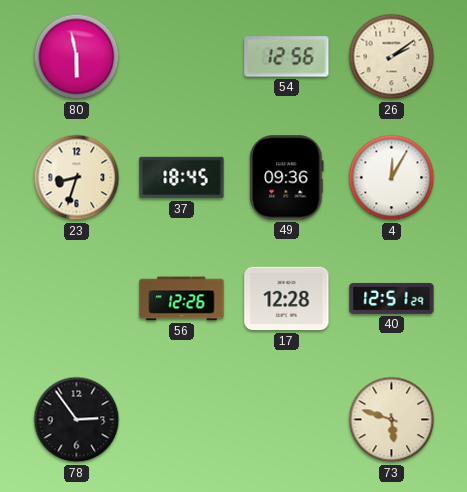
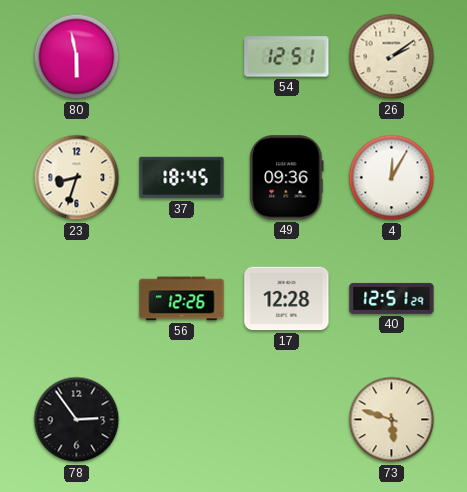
54: 12:56 -> 12:51 (287, 57)
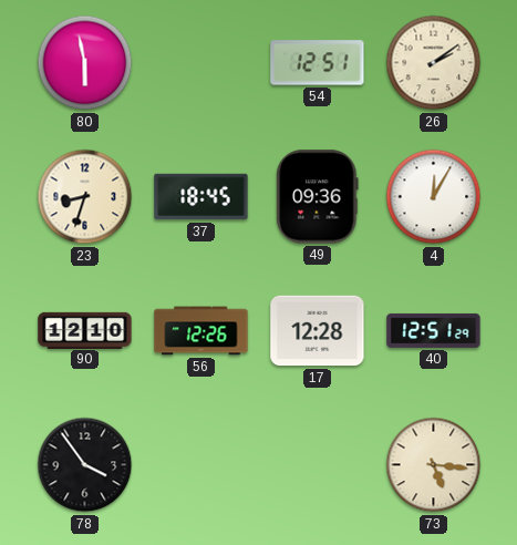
90: none -> 12:10 (85, 330)
78: 2:54 -> 3:54 (85, 465)
73: 5:48 -> 5:16 (434, 465)
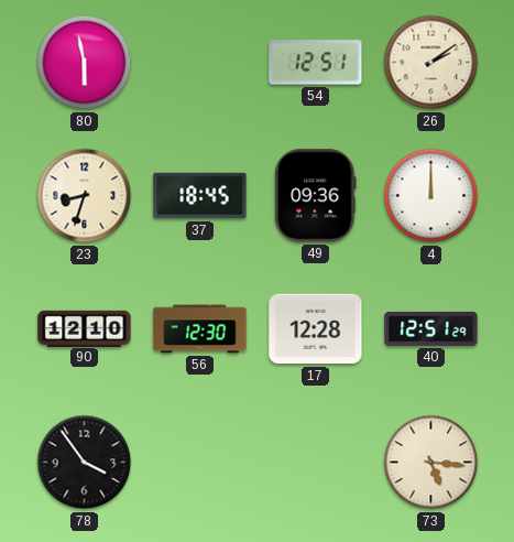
4: 12:05 -> 12:00 (431, 196)
56: 12:26 -> 12:30 (200, 329)
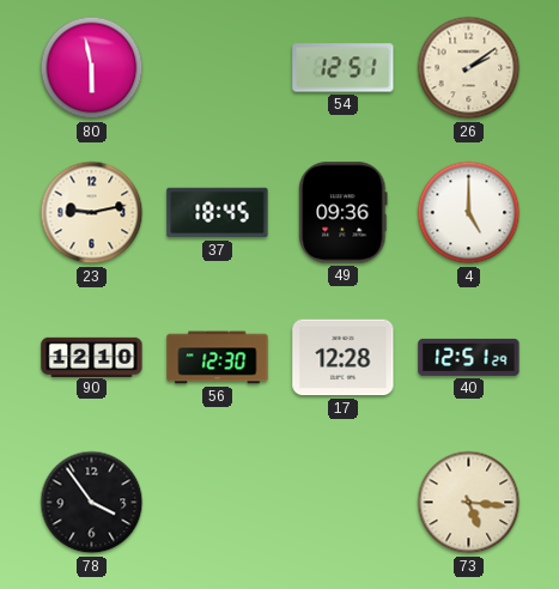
23: 8:33 -> 9:13 (92, 213)
4: 12:00 -> 5:00 (469, 213)
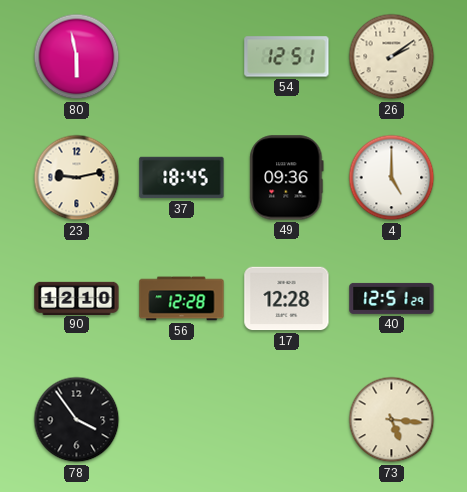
56: 12:30 -> 12:28 (182, 299)
